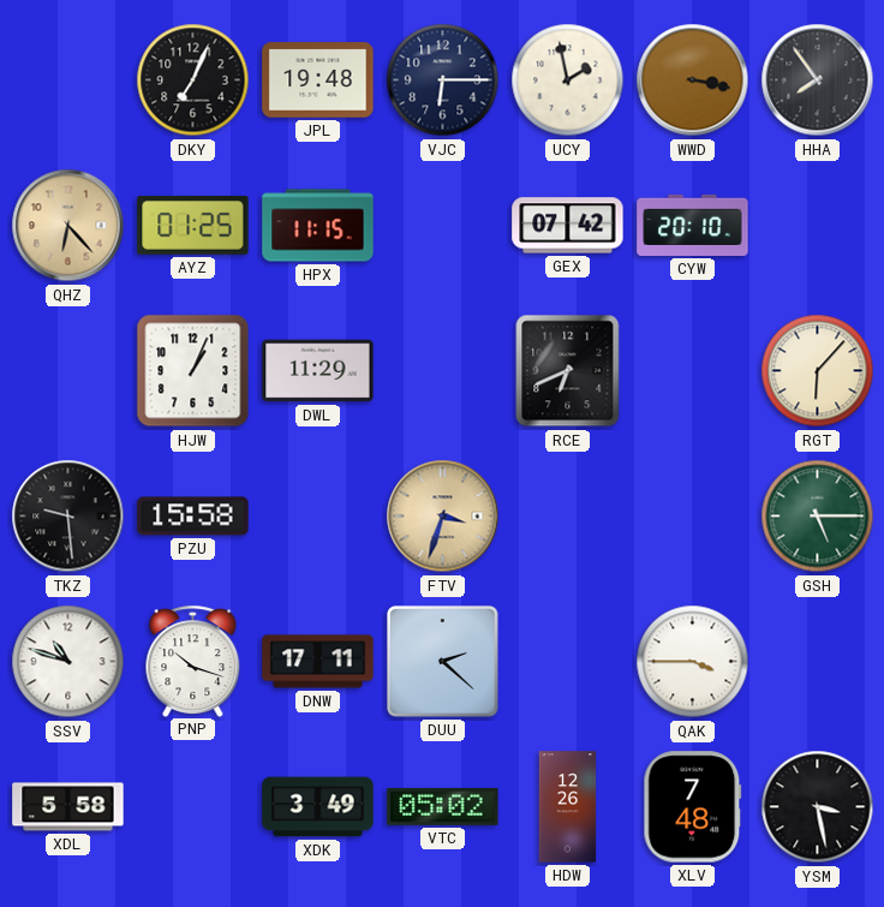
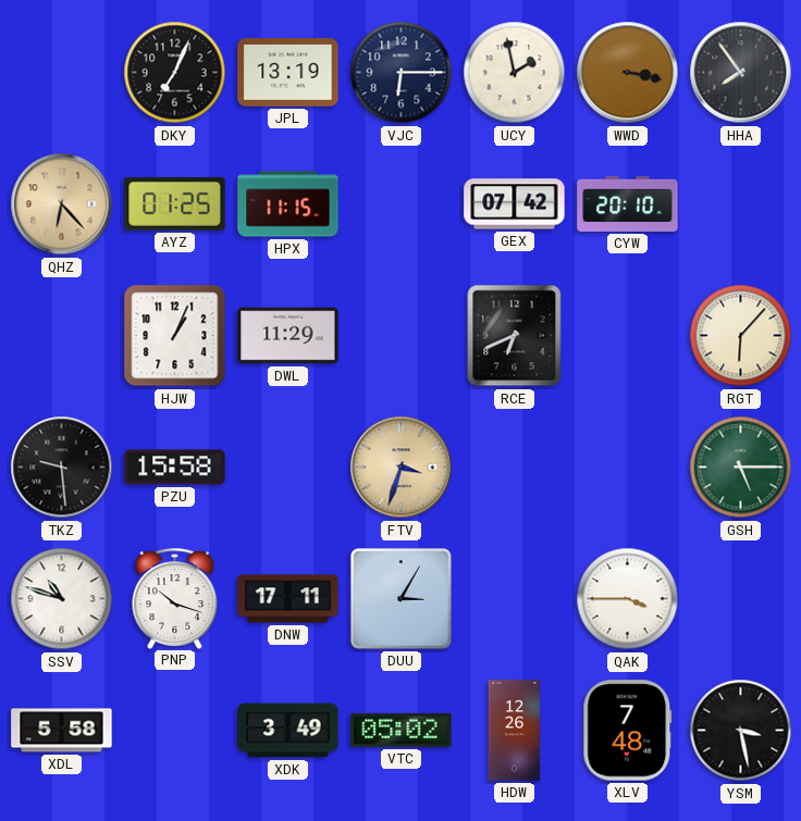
JPL: 19:48 -> 13:19 (288, 73)
DUU: 2:22 -> 3:05 (402, 599)
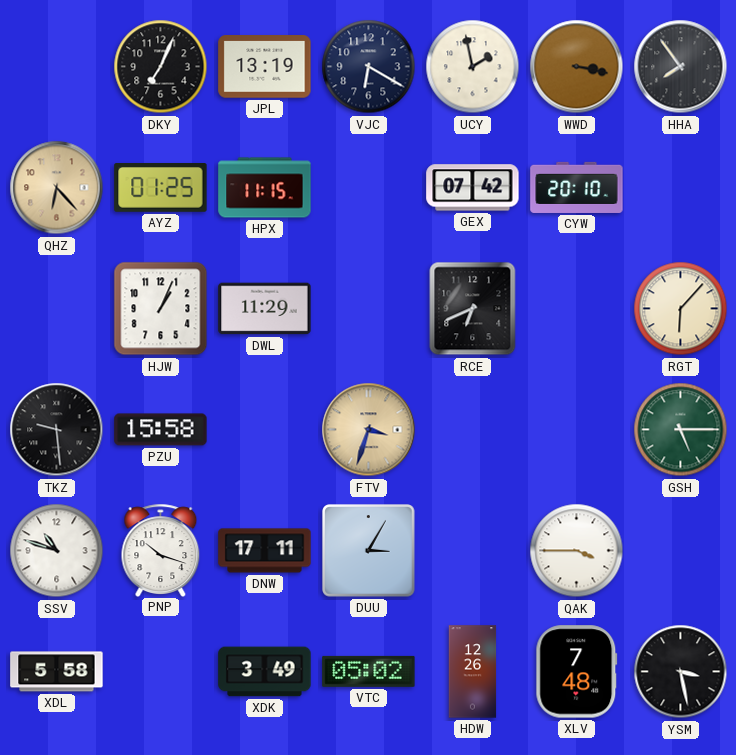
VJC: 6:15 -> 6:20 (369, 67)
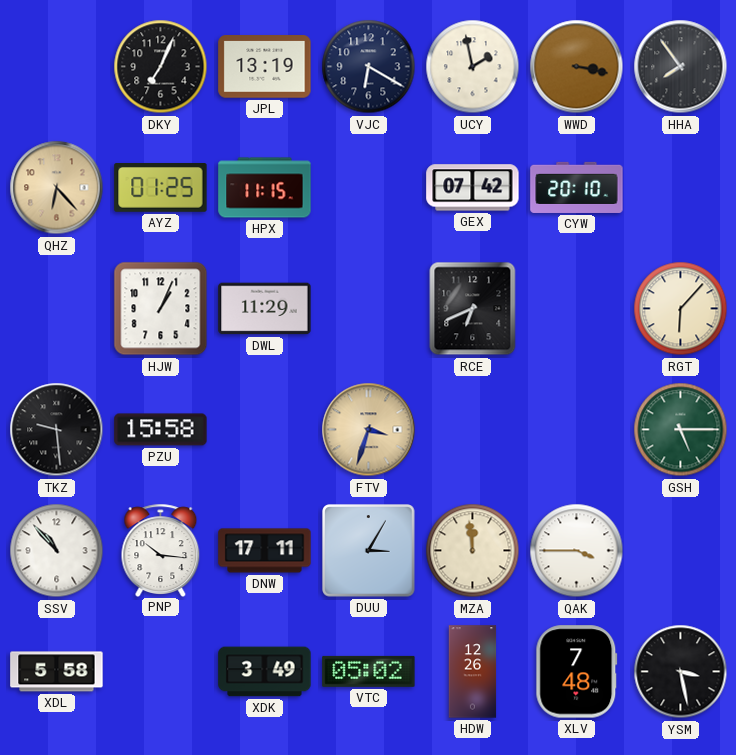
SSV: 10:48 -> 10:53 (57, 551)
PNP: 10:18 -> 10:16 (161, 550)
MZA: none -> 11:59 (473, 551)
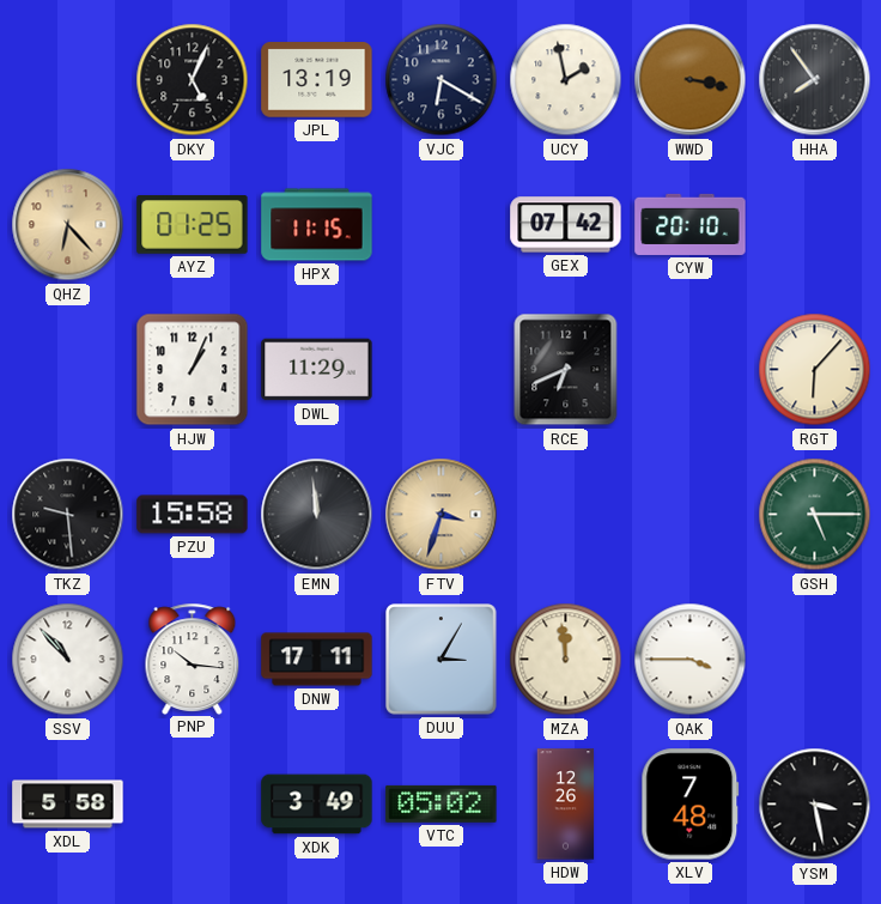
DKY: 7:04 -> 5:04 (193, 80)
EMN: none -> 11:59 (317, 515)
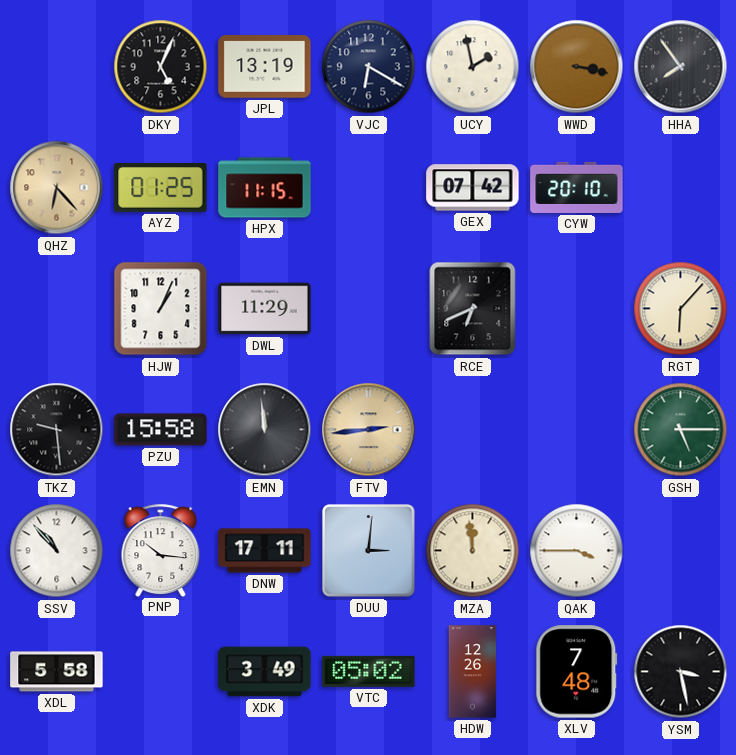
FTV: 3:33 -> 2:44 (369, 430)
DUU: 3:05 -> 3:01 (369, 551)
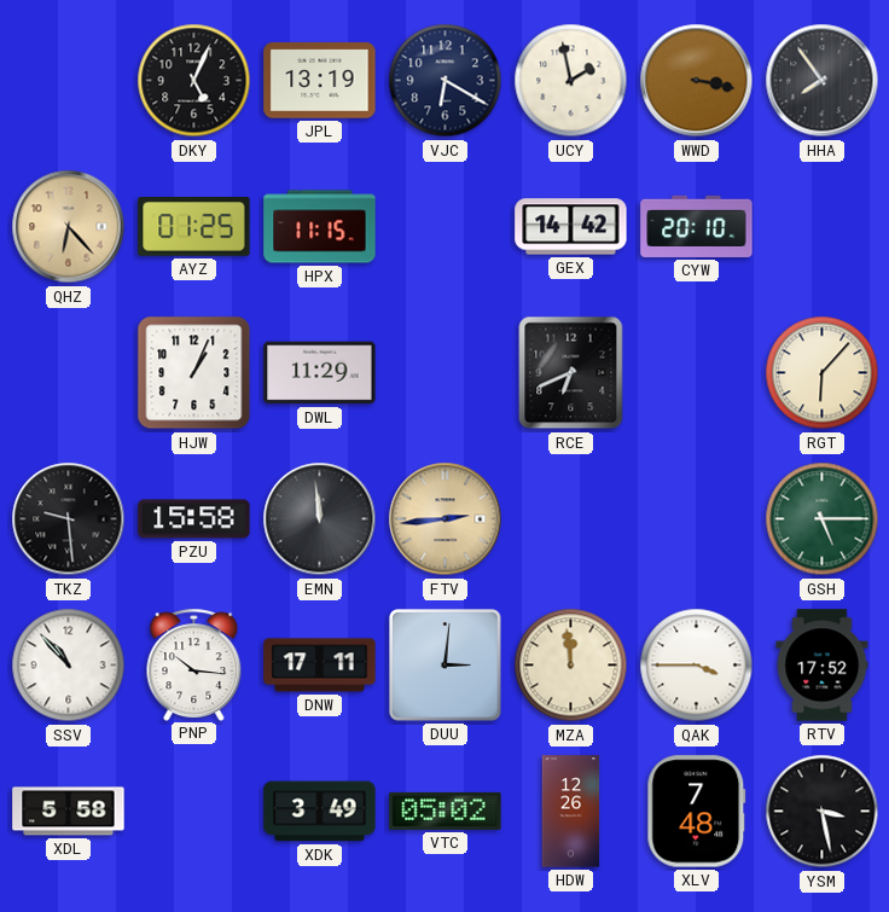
GEX: 07:42 -> 14:42 (571, 227)
RTV: none -> 17:52 (823, 666)
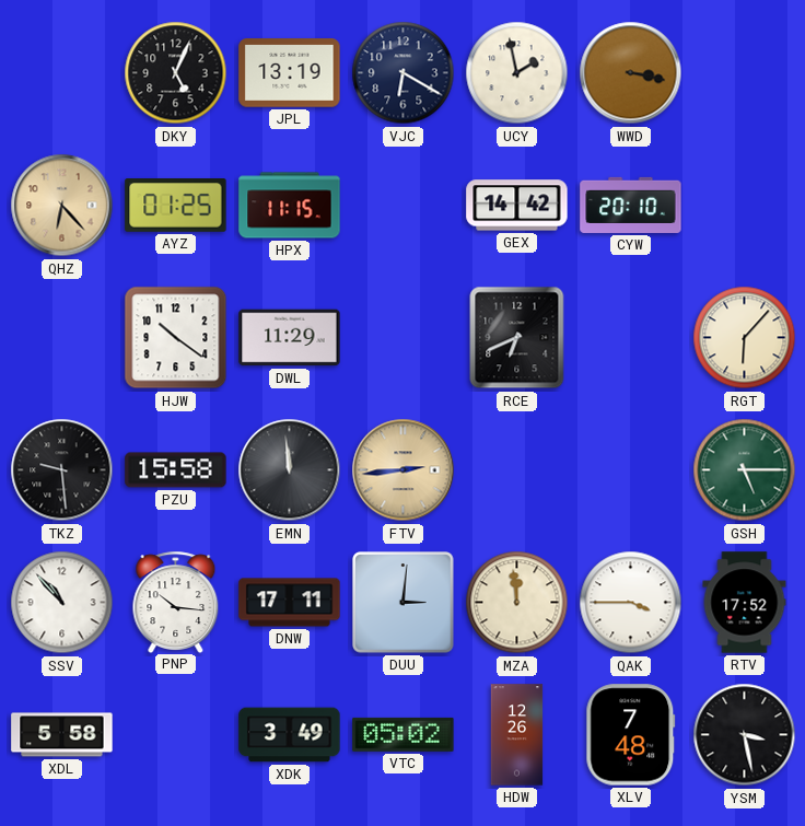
HHA: 7:54 -> none (823, 81)
HJW: 1:04 -> 10:21 (176, 338)
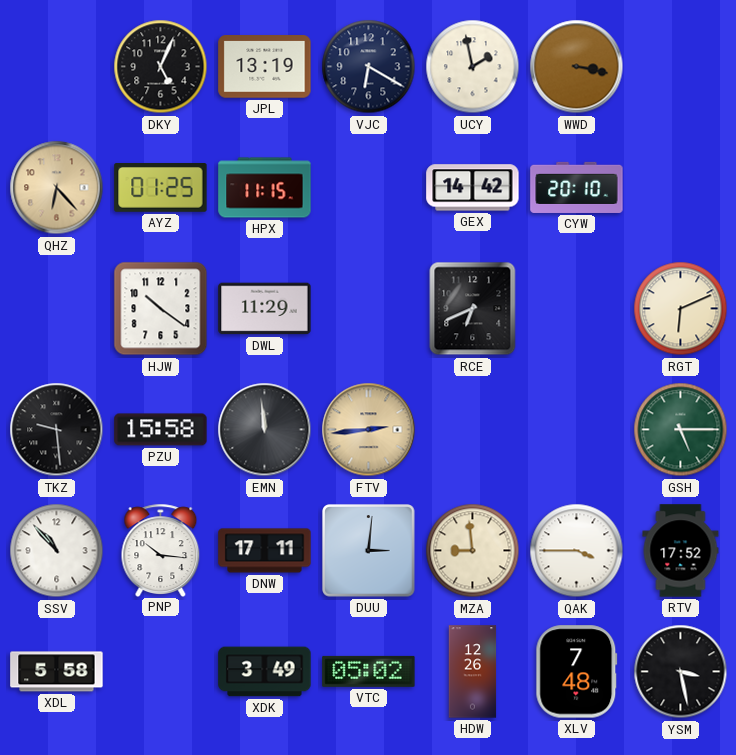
RGT: 6:07 -> 6:11 (681, 309)
MZA: 11:59 -> 8:59 (473, 551)
